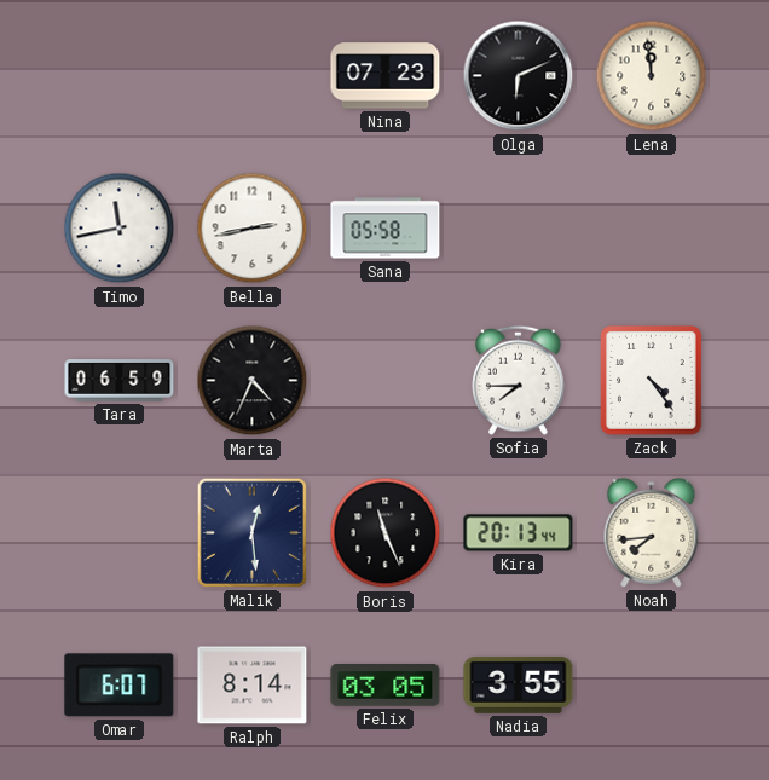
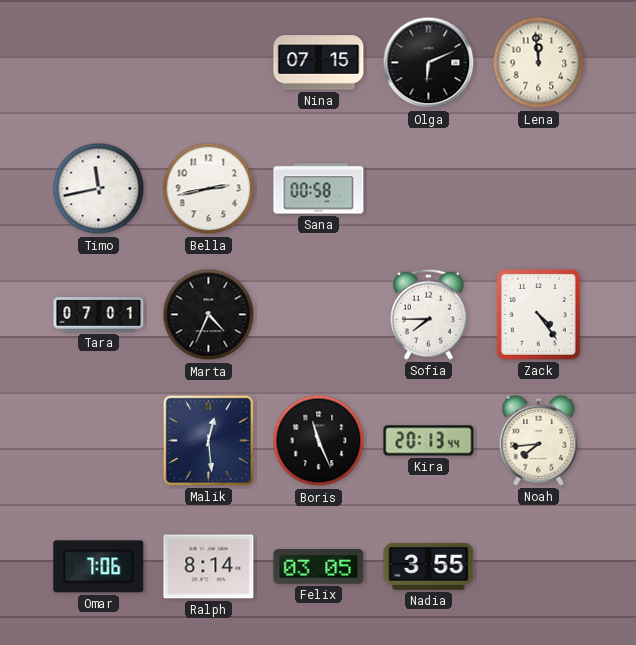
Nina: 07:23 -> 07:15 (319, 63)
Sana: 05:58 -> 00:58 (319, 189)
Tara: 06:59 -> 07:01 (99, 315)
Omar: 6:07 -> 7:06 (99, 567)
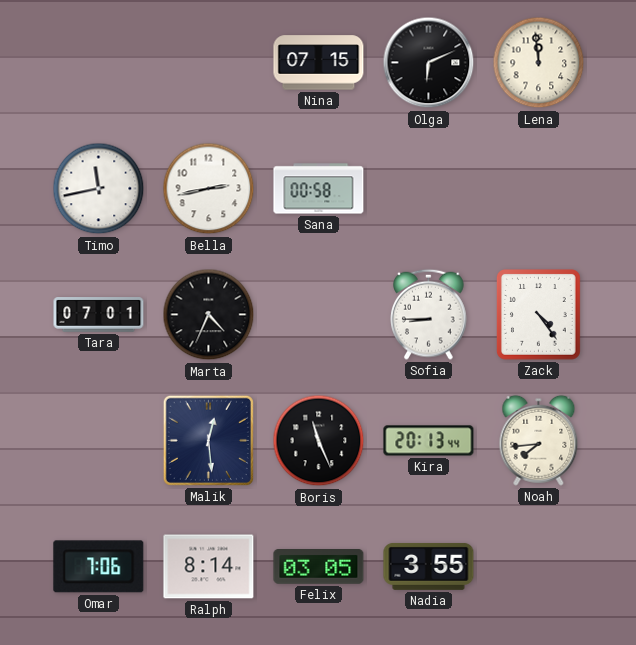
Sofia: 7:45 -> 8:45 (429, 314)
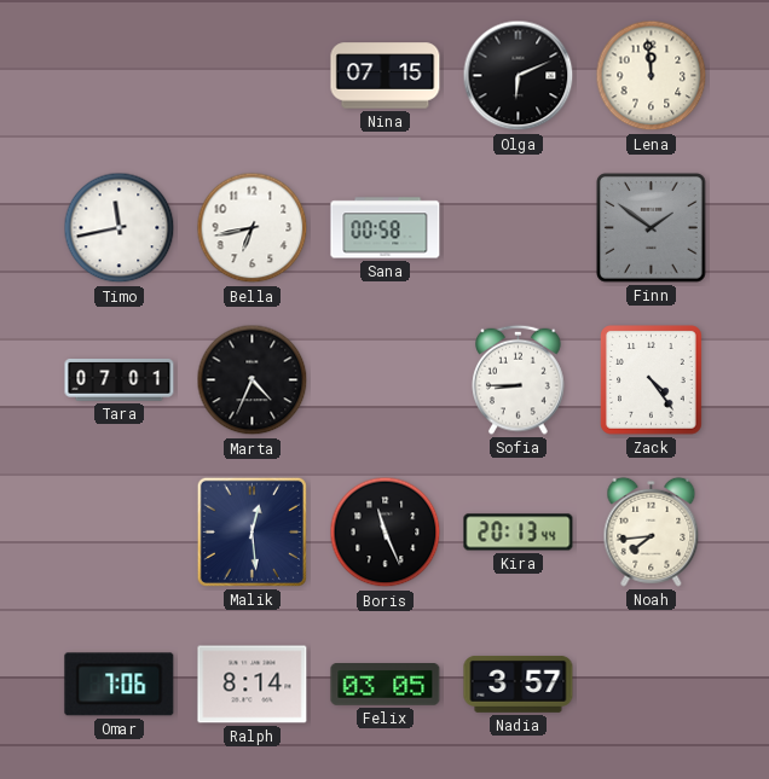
Bella: 2:43 -> 6:43 (253, 228)
Finn: none -> 1:51 (652, 228)
Nadia: 3:55 -> 3:57 (519, 684)
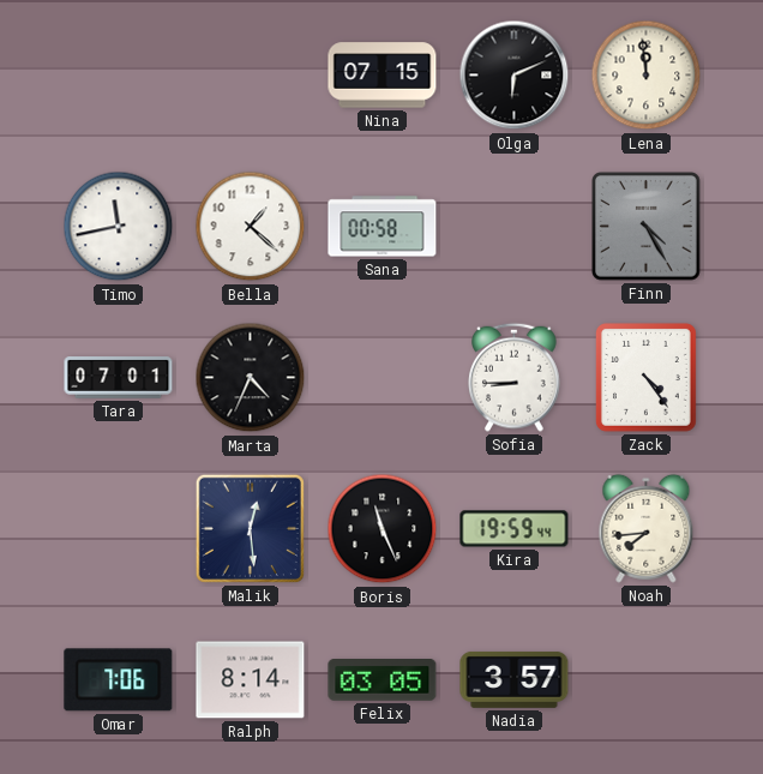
Bella: 6:43 -> 1:22 (251, 227)
Finn: 1:51 -> 4:25 (647, 227)
Kira: 20:13 -> 19:59 (515, 529)
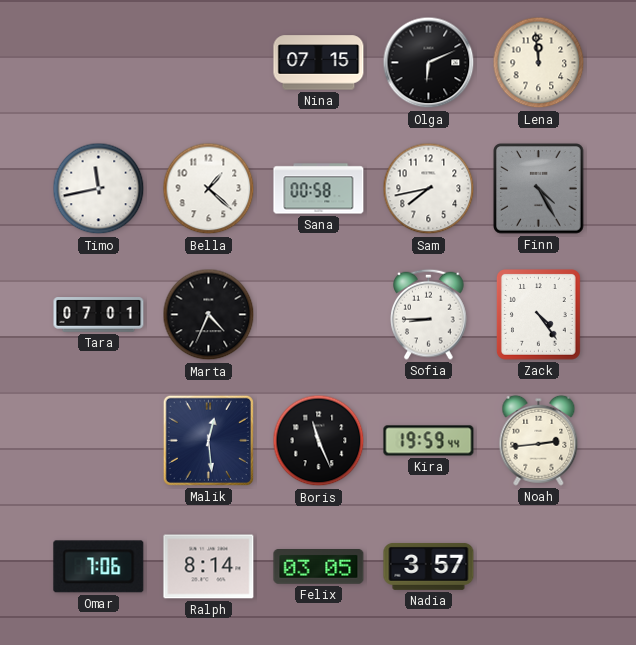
Sam: none -> 7:43 (429, 189)
Noah: 7:44 -> 2:44 (539, 440)
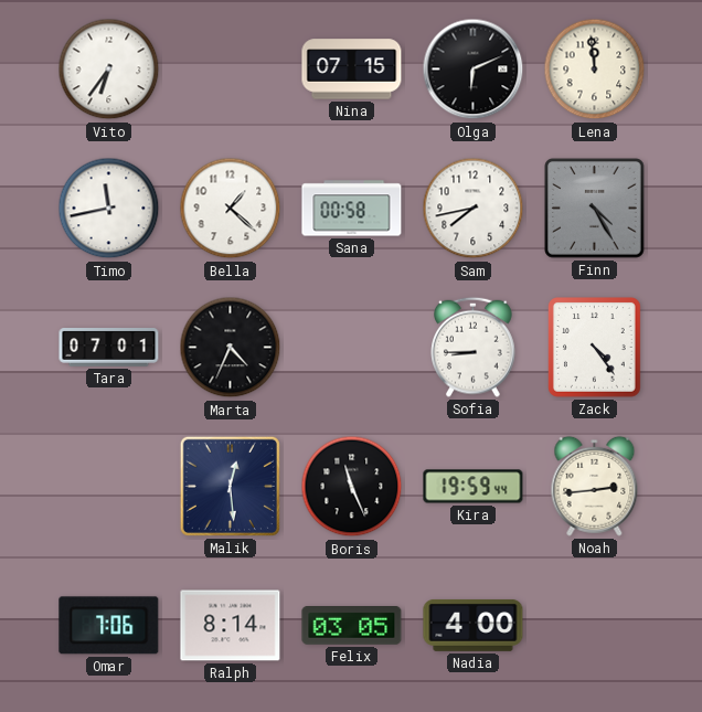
Vito: none -> 6:36 (109, 70)
Nadia: 3:57 -> 4:00 (474, 625)
